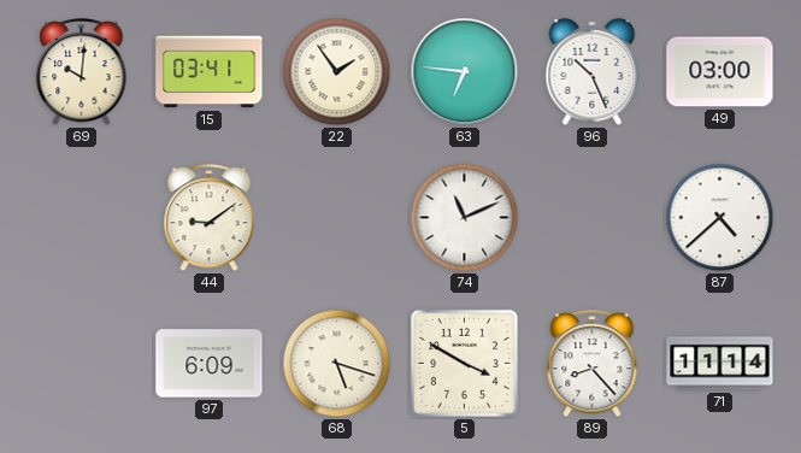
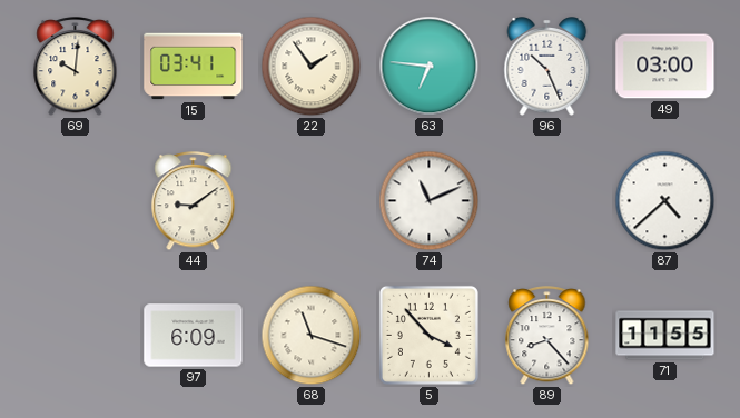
68: 5:18 -> 11:18 (312, 336)
5: 3:50 -> 3:53 (428, 335)
71: 11:14 -> 11:55 (665, 336)
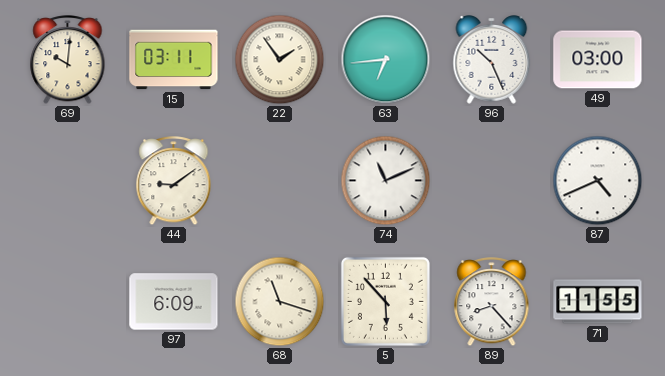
15: 03:41 -> 03:11 (174, 60)
63: 6:46 -> 6:44 (386, 60)
87: 4:38 -> 4:41 (598, 181)
5: 3:53 -> 5:53 (385, 301)
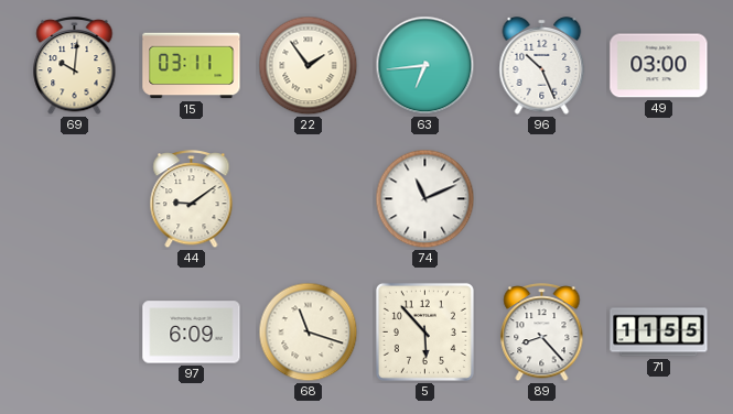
87: 4:41 -> none (598, 181)
